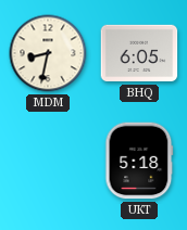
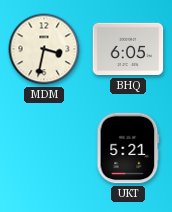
MDM: 8:32 -> 3:32 (44, 49)
UKT: 5:18 -> 5:21 (128, 148)
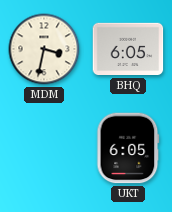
UKT: 5:21 -> 6:05 (128, 148)
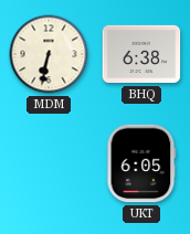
MDM: 3:32 -> 6:32 (49, 54)
BHQ: 6:05 -> 6:38 (141, 54)
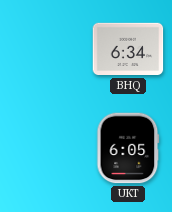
MDM: 6:32 -> none (49, 54)
BHQ: 6:38 -> 6:34 (128, 49)
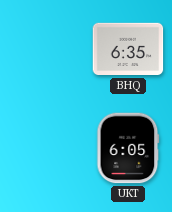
BHQ: 6:34 -> 6:35 (128, 49)
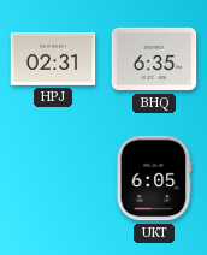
HPJ: none -> 02:31 (53, 59)
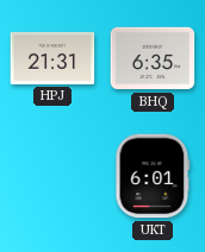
HPJ: 02:31 -> 21:31 (52, 58)
UKT: 6:05 -> 6:01 (153, 176)
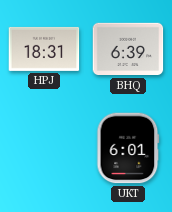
HPJ: 21:31 -> 18:31 (44, 49)
BHQ: 6:35 -> 6:39 (128, 49)
